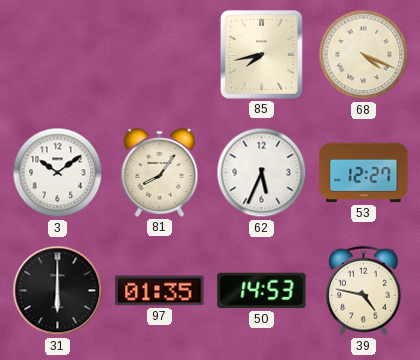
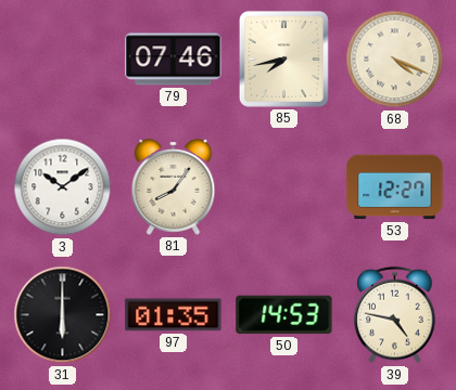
79: none -> 07:46 (174, 60)
62: 5:34 -> none (262, 173)
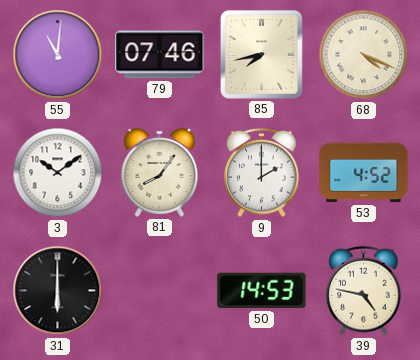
55: none -> 11:01 (58, 55)
9: none -> 2:00 (262, 173)
53: 12:27 -> 4:52 (364, 173)
97: 01:35 -> none (174, 315)
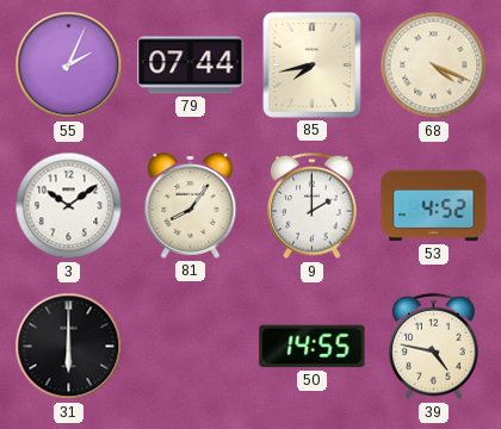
55: 11:01 -> 2:04 (69, 66)
79: 07:46 -> 07:44 (191, 66)
50: 14:53 -> 14:55 (313, 347)
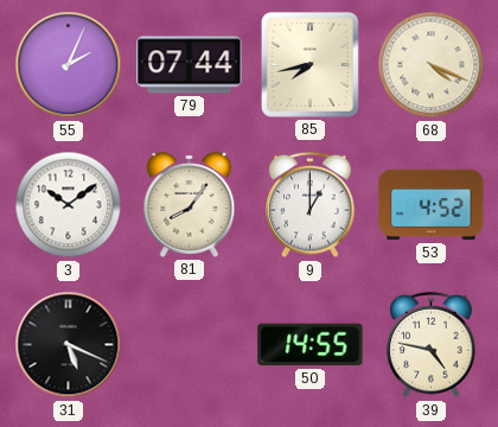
9: 2:00 -> 1:00 (311, 205)
31: 6:00 -> 5:19 (69, 345)
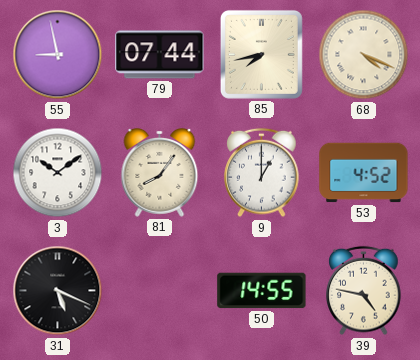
55: 2:04 -> 8:58 (58, 55)
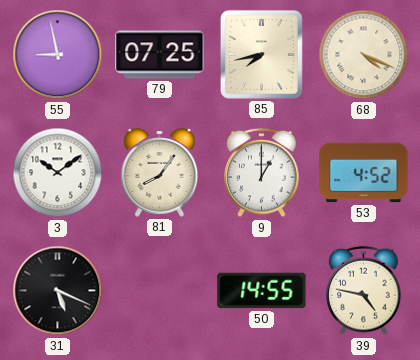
79: 07:44 -> 07:25 (160, 55)
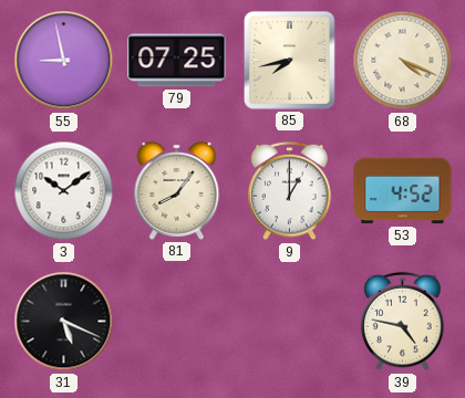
50: 14:55 -> none (262, 291)
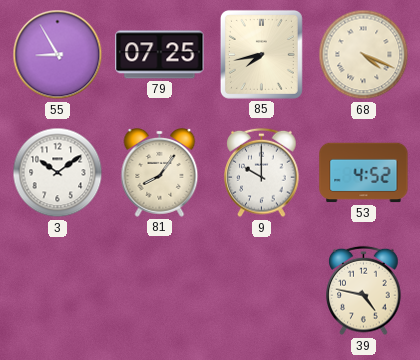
55: 8:58 -> 8:55 (58, 55)
9: 1:00 -> 10:00 (262, 173)
31: 5:19 -> none (64, 322)
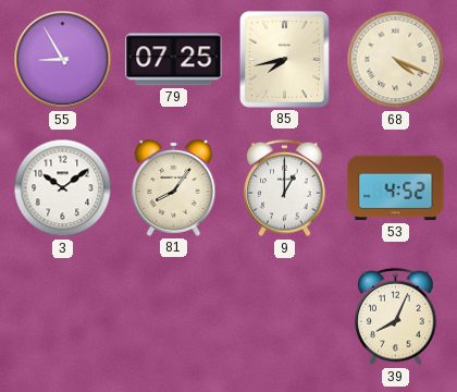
9: 10:00 -> 1:00 (285, 188)
39: 4:47 -> 8:04 (396, 317)
